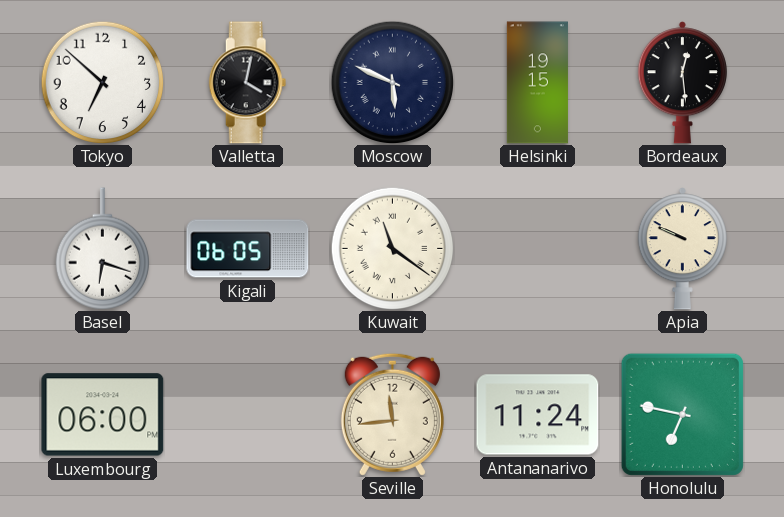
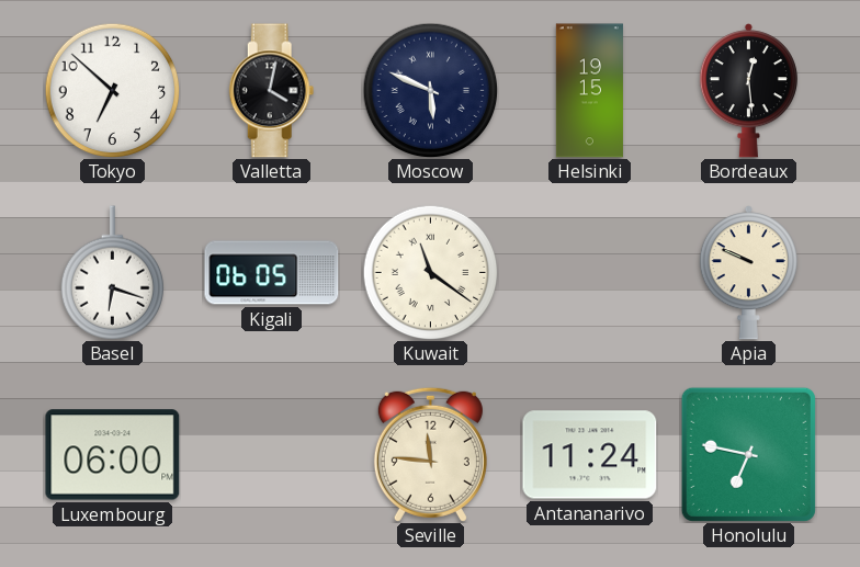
Seville: 11:44 -> 11:46 (430, 454)
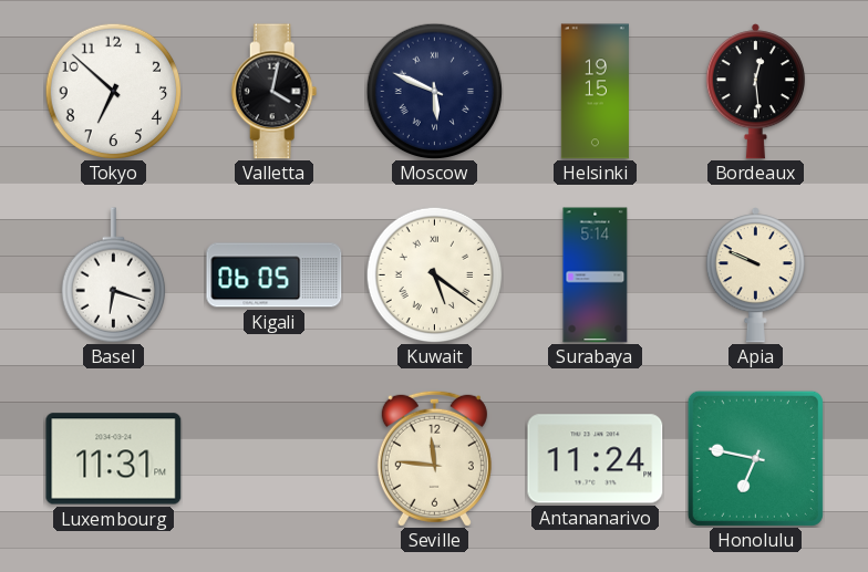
Kuwait: 11:21 -> 5:21 (434, 274)
Surabaya: none -> 5:14 (596, 275)
Luxembourg: 06:00 -> 11:31 (114, 459)
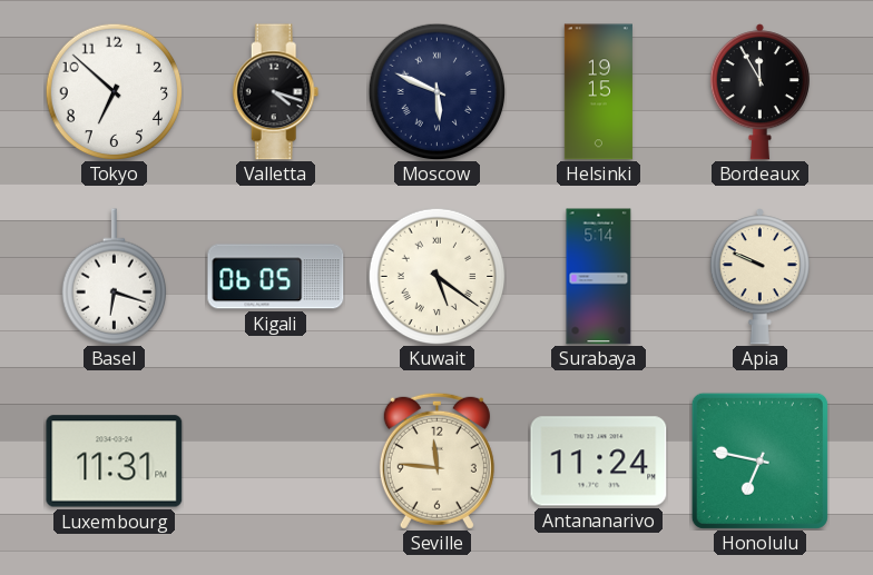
Valletta: 4:02 -> 4:18 (276, 92)
Bordeaux: 12:29 -> 11:55 (759, 92)
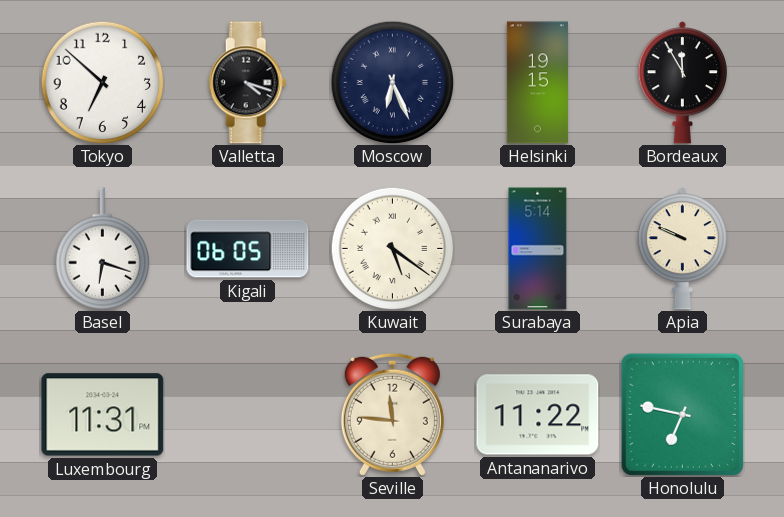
Moscow: 5:49 -> 6:26 (392, 82)
Antananarivo: 11:24 -> 11:22 (538, 415)
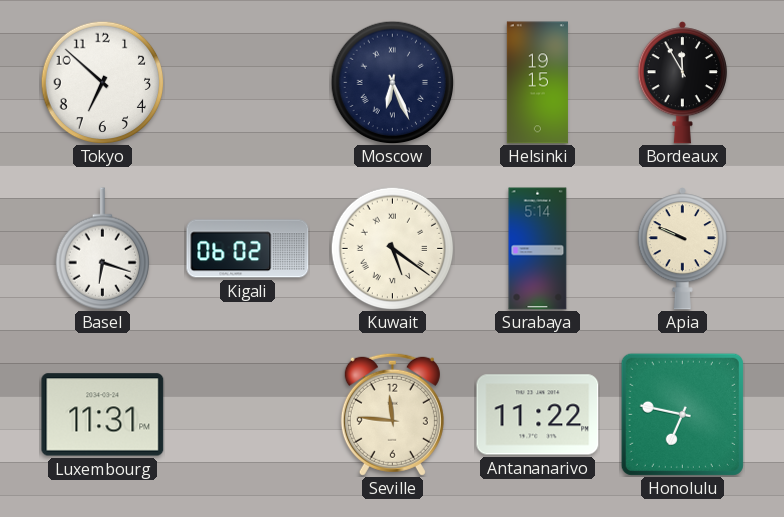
Valletta: 4:18 -> none (248, 83)
Kigali: 06:05 -> 06:02 (248, 249)
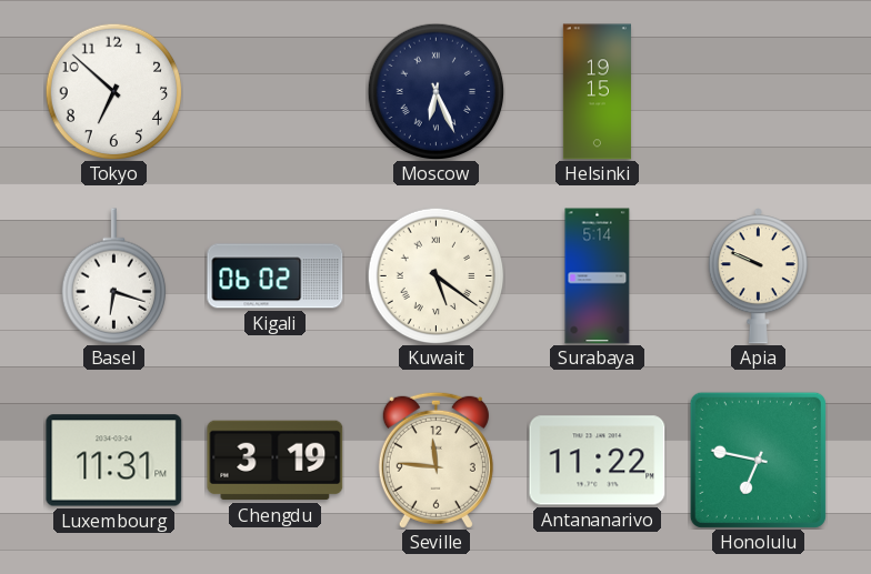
Bordeaux: 11:55 -> none (682, 83)
Chengdu: none -> 3:19 (276, 461)
